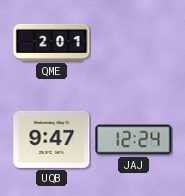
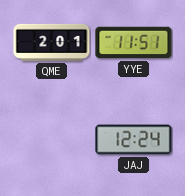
YYE: none -> 11:51 (134, 43)
UQB: 9:47 -> none (52, 139)
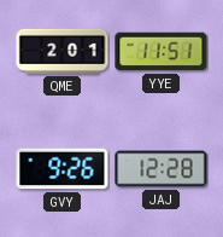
GVY: none -> 9:26 (63, 169)
JAJ: 12:24 -> 12:28 (162, 169)
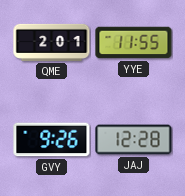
YYE: 11:51 -> 11:55 (134, 43)
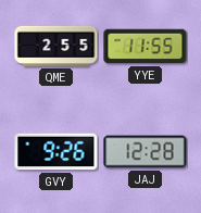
QME: 2:01 -> 2:55 (56, 46)
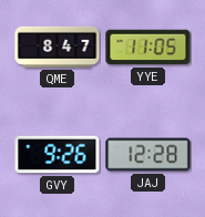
QME: 2:55 -> 8:47 (58, 46)
YYE: 11:55 -> 11:05 (148, 48)
